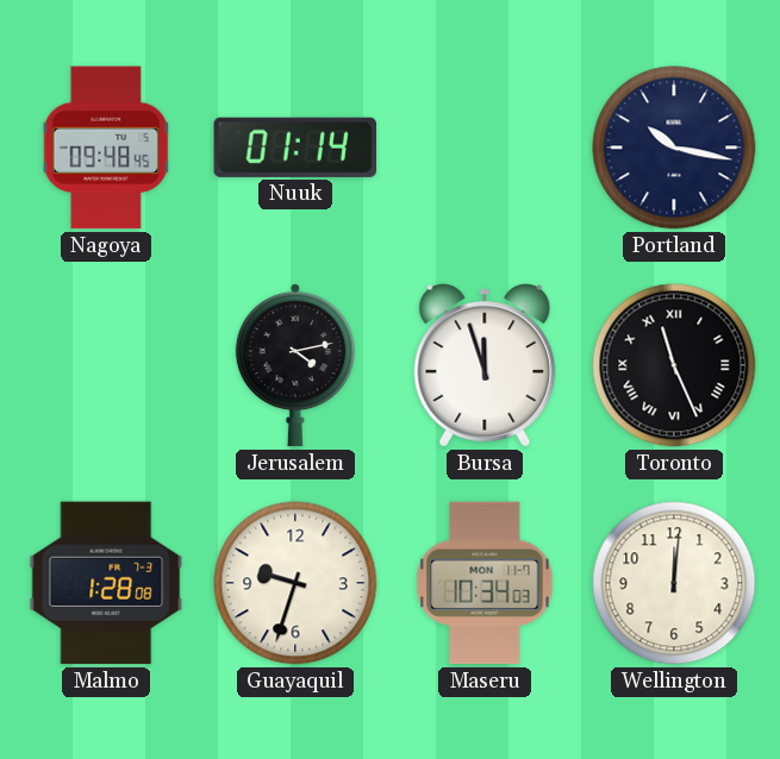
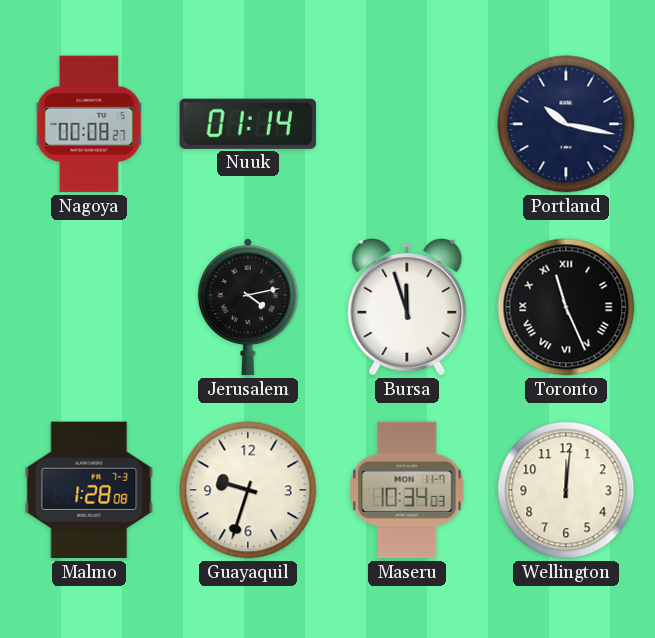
Nagoya: 09:48 -> 00:08 (89, 124)
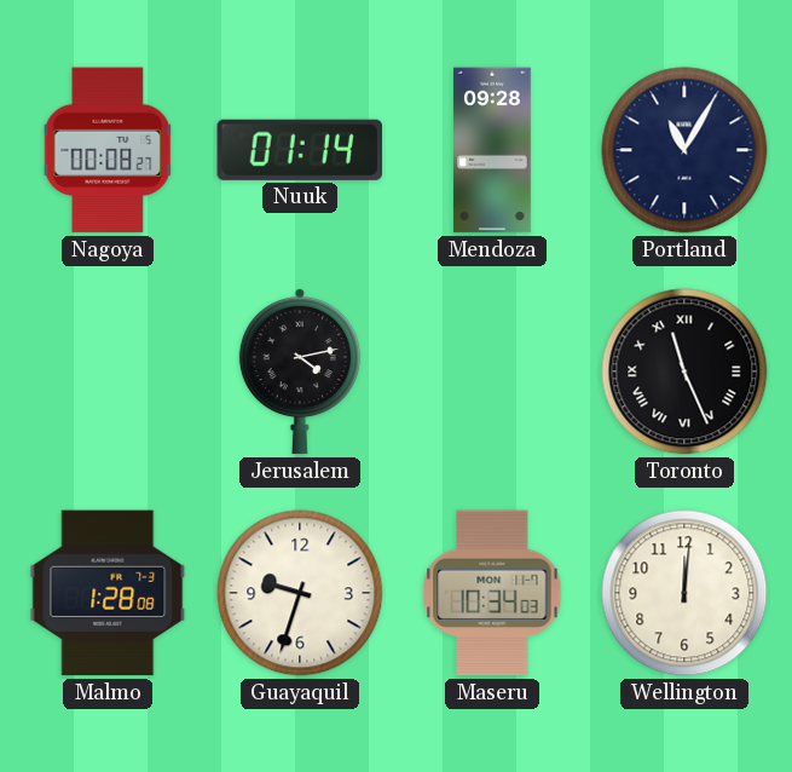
Mendoza: none -> 09:28 (492, 150)
Portland: 10:17 -> 11:05 (684, 150)
Bursa: 11:57 -> none (407, 307)
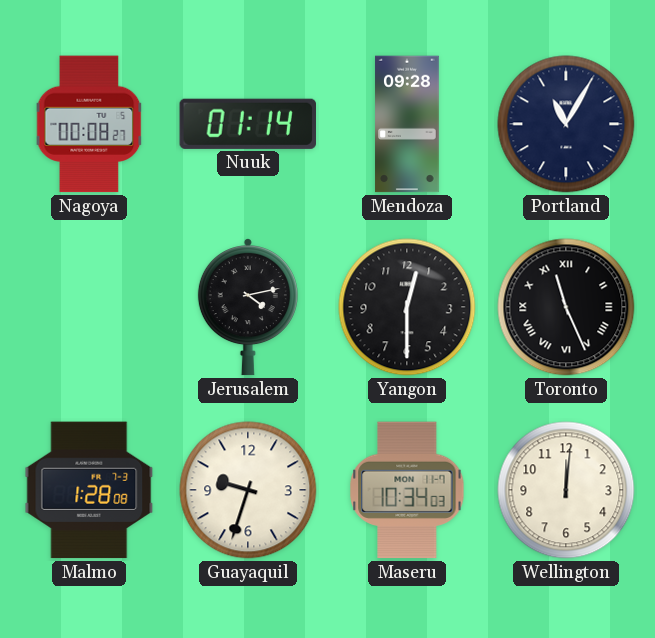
Yangon: none -> 12:30 (407, 307)
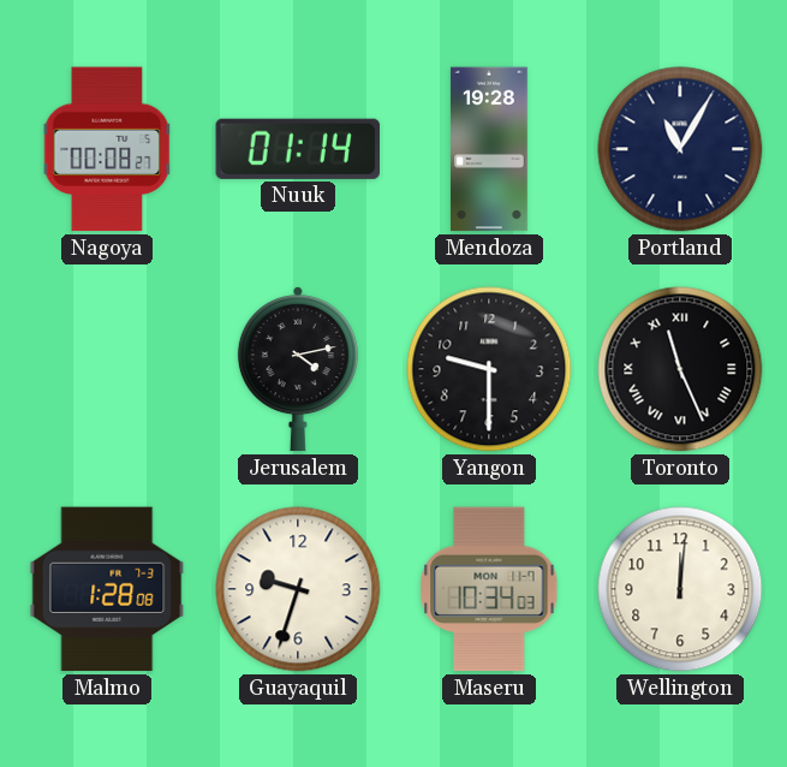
Mendoza: 09:28 -> 19:28 (489, 149)
Yangon: 12:30 -> 9:30 (489, 369)
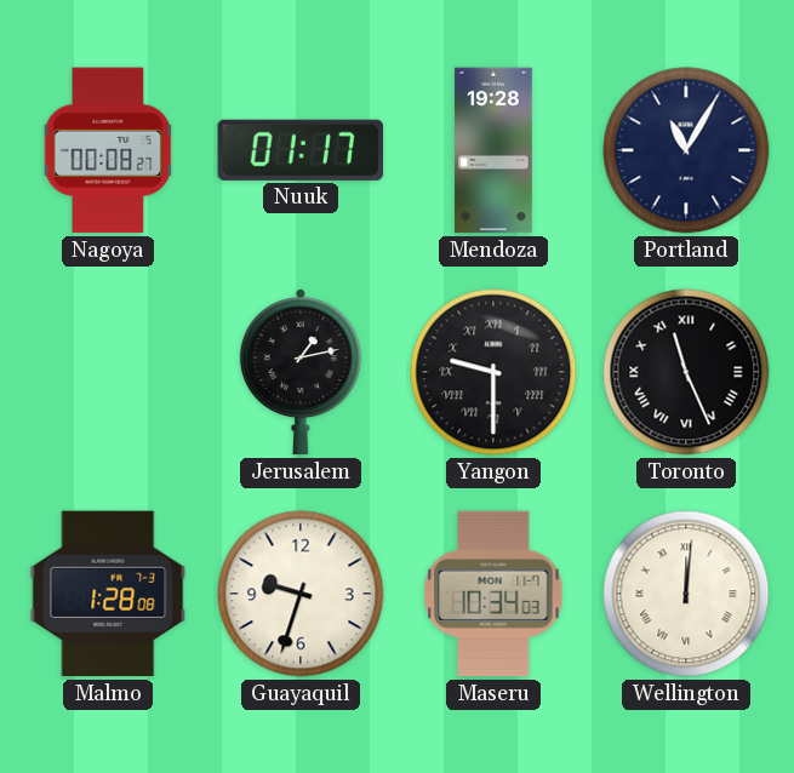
Nuuk: 01:14 -> 01:17 (299, 150)
Jerusalem: 4:13 -> 1:13 (301, 372)
Yangon numerals: Arabic -> Roman (493, 372)
Wellington numerals: Arabic -> Roman (686, 594)
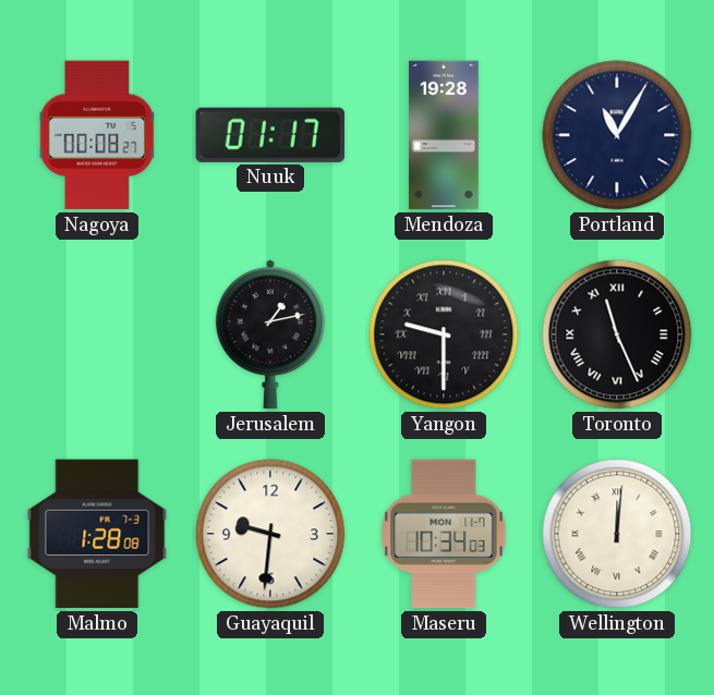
Guayaquil: 9:33 -> 9:31 (270, 534)
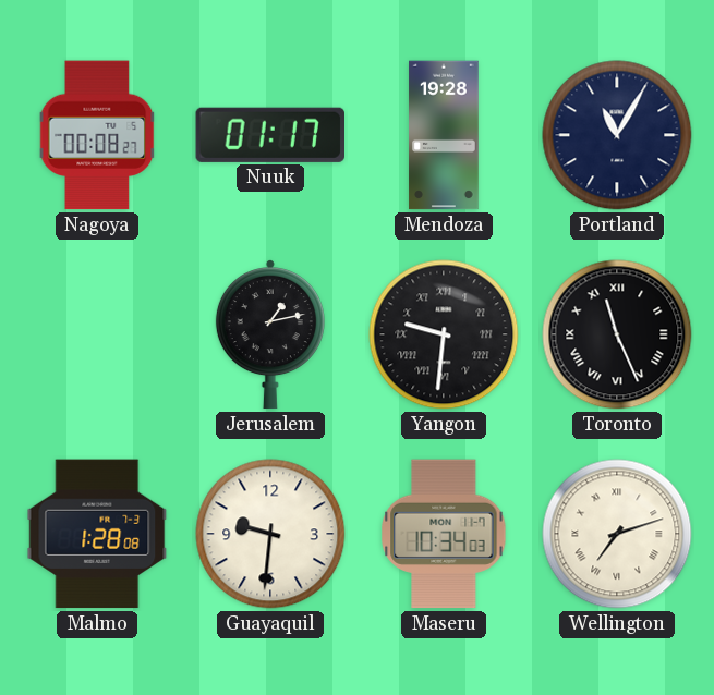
Yangon: 9:30 -> 9:31 (444, 334)
Wellington: 12:01 -> 7:12 (617, 534)
